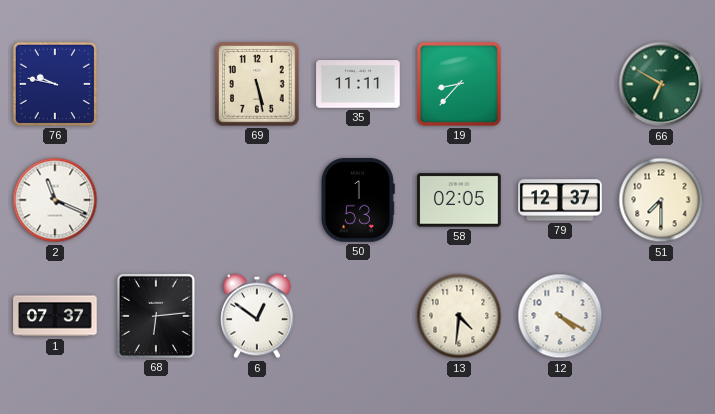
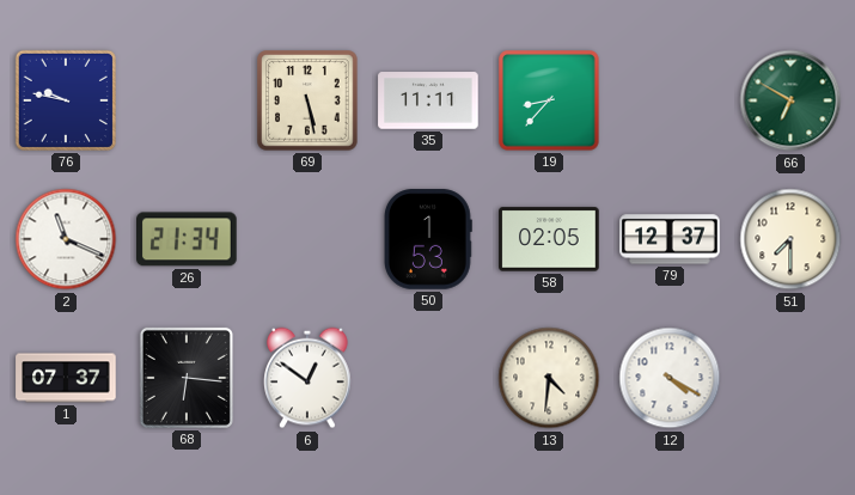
26: none -> 21:34 (187, 239)
68: 6:14 -> 6:16 (187, 378)
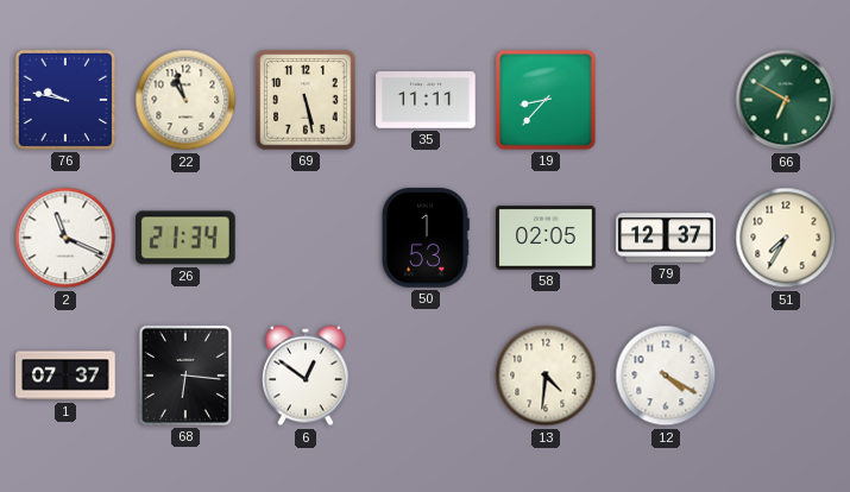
22: none -> 10:57 (185, 100)
51: 7:30 -> 7:35 (786, 238)
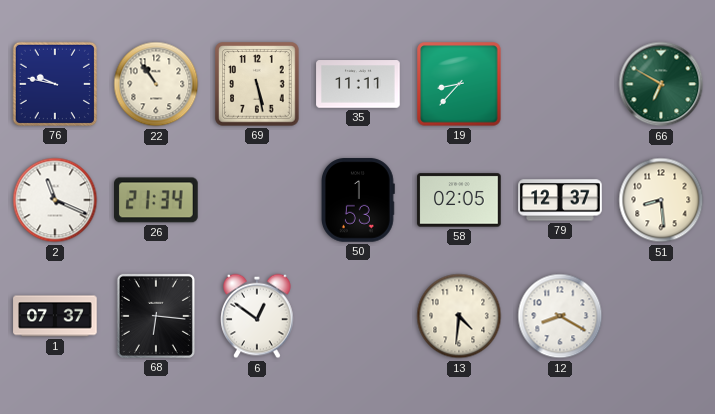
22: 10:57 -> 10:54 (156, 84)
51: 7:35 -> 8:29 (661, 200)
12: 4:20 -> 8:20 (560, 316)
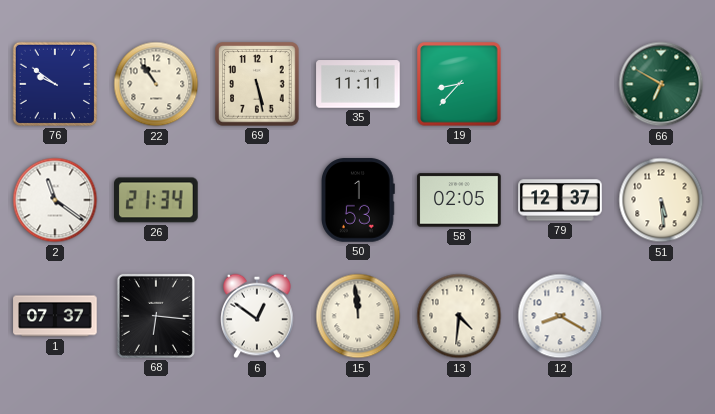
76: 9:47 -> 9:51 (55, 84)
2: 11:19 -> 11:21 (55, 200)
51: 8:29 -> 5:29 (661, 200)
15: none -> 11:59 (358, 316)
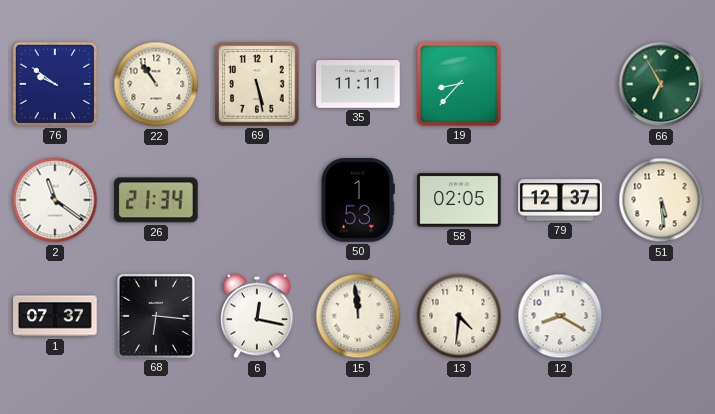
66: 6:50 -> 6:55 (661, 84)
6: 12:51 -> 12:17 (257, 316)
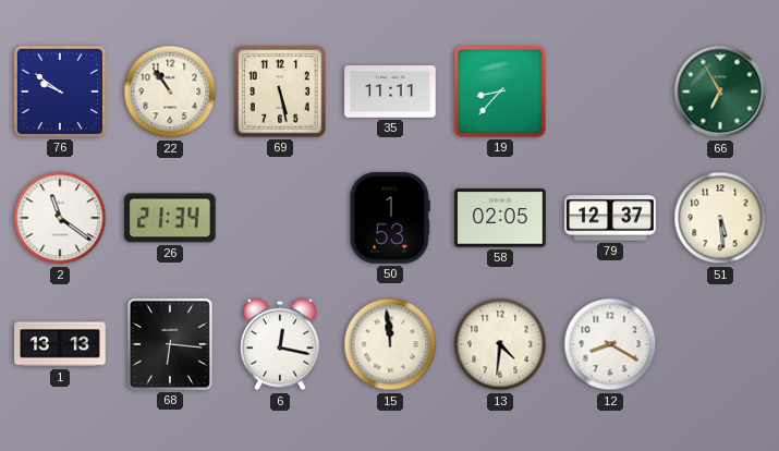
1: 07:37 -> 13:13 (60, 344)
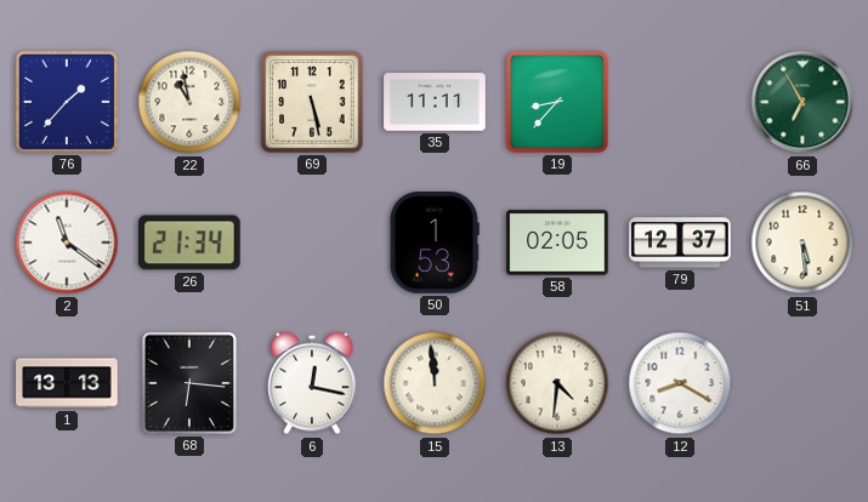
76: 9:51 -> 1:37 (67, 102)
22: 10:54 -> 10:58 (189, 102)
